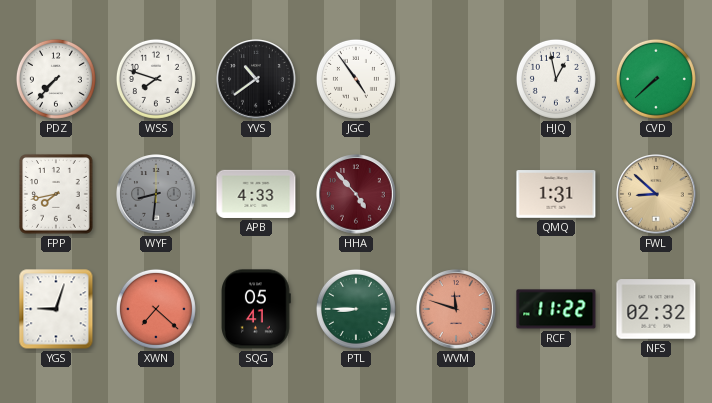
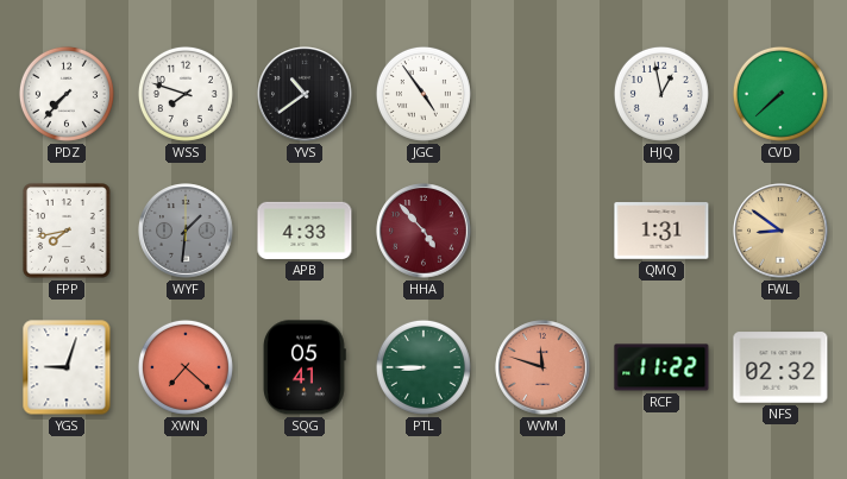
WYF: 8:31 -> 1:31 (186, 231)
FWL: 8:52 -> 8:51 (780, 231)
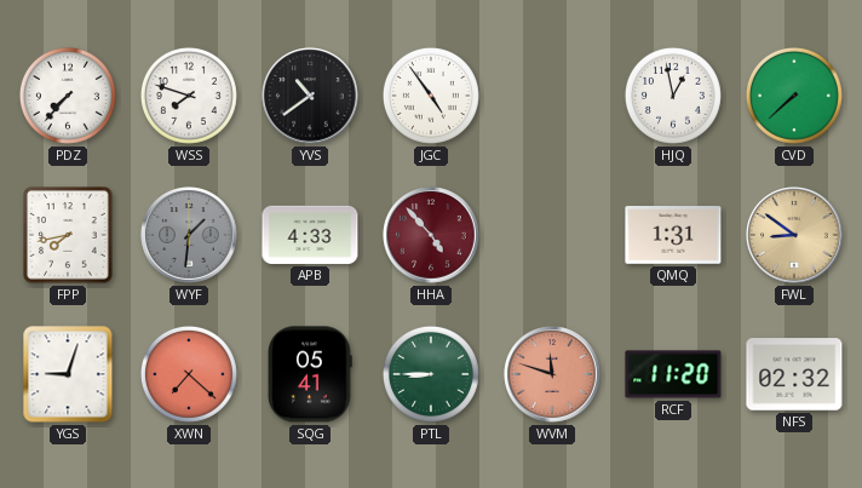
RCF: 11:22 -> 11:20 (673, 374)
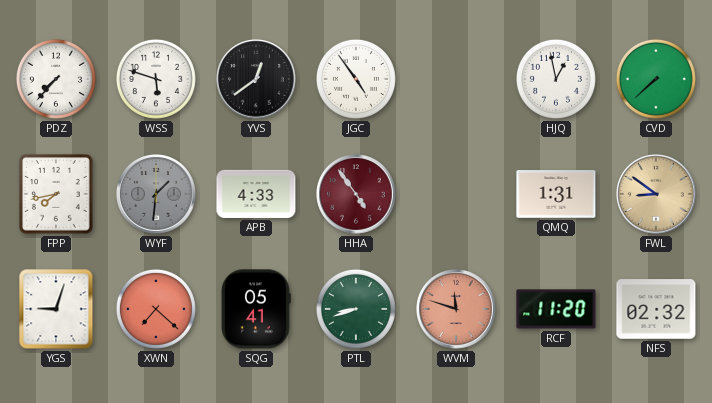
WSS: 7:48 -> 5:48 (156, 79)
YVS: 10:39 -> 12:39 (256, 79)
HHA: 4:53 -> 4:54 (356, 194)
PTL: 8:45 -> 8:42 (356, 309)
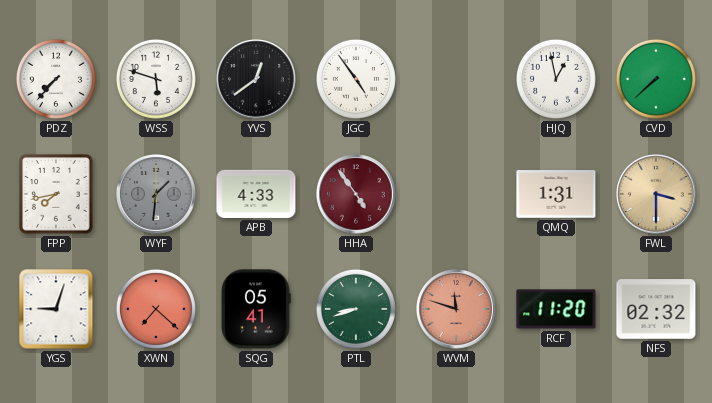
FWL: 8:51 -> 3:30 (656, 194)
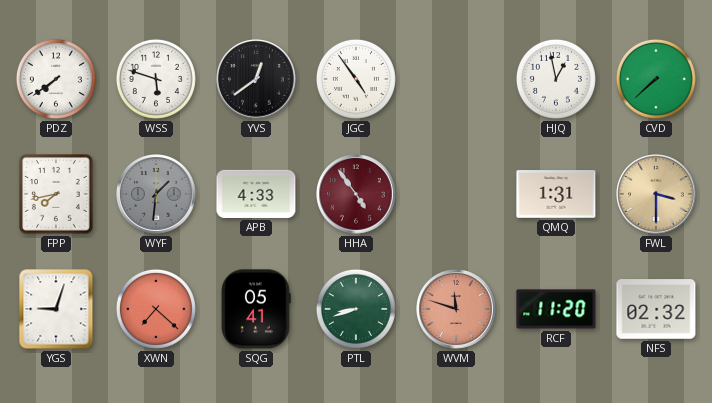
PDZ: 7:37 -> 7:39 (56, 79)
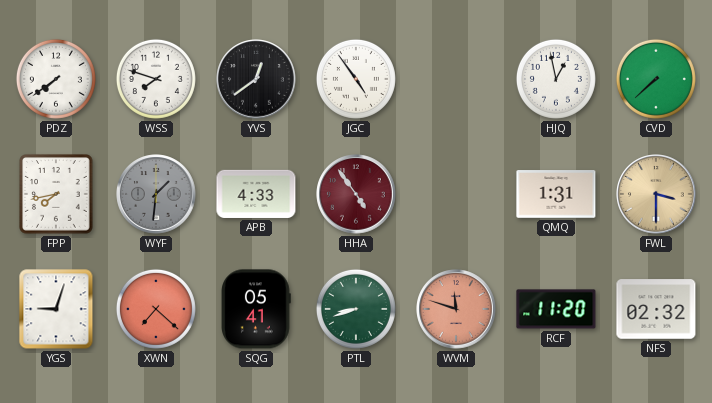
WSS: 5:48 -> 7:48 (156, 79)
